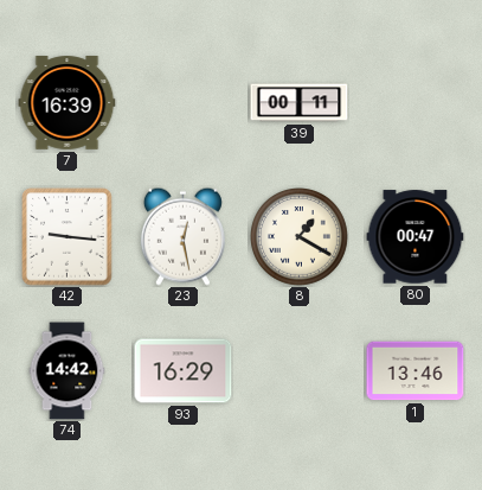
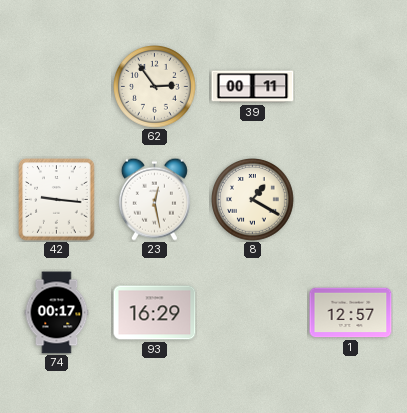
7: 16:39 -> none (68, 103)
62: none -> 2:54 (155, 87)
80: 00:47 -> none (416, 237)
74: 14:42 -> 00:17 (57, 313)
1: 13:46 -> 12:57 (351, 313)
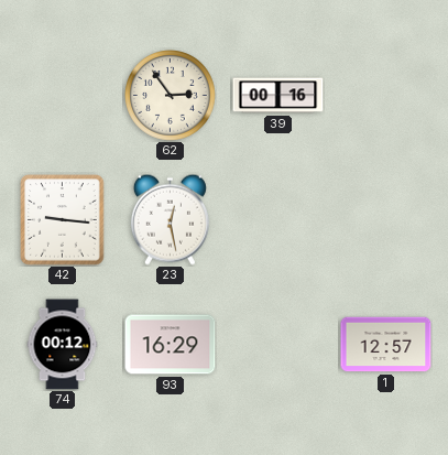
39: 00:11 -> 00:16 (278, 96)
8: 1:20 -> none (253, 200)
74: 00:17 -> 00:12 (63, 345)
